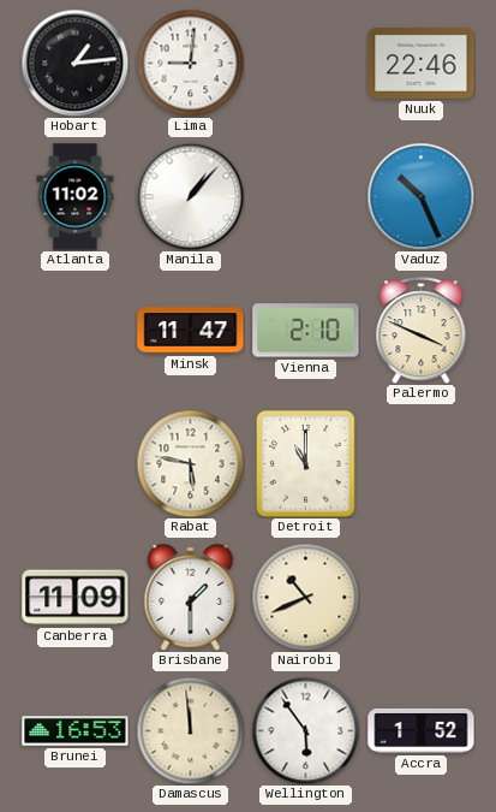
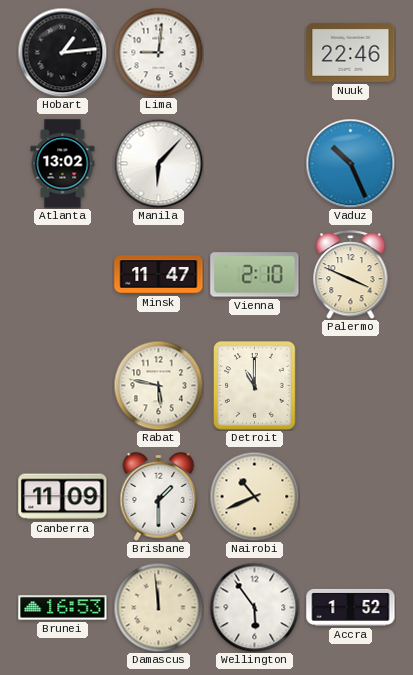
Atlanta: 11:02 -> 13:02 (63, 164)
Manila: 1:07 -> 6:07 (158, 163)
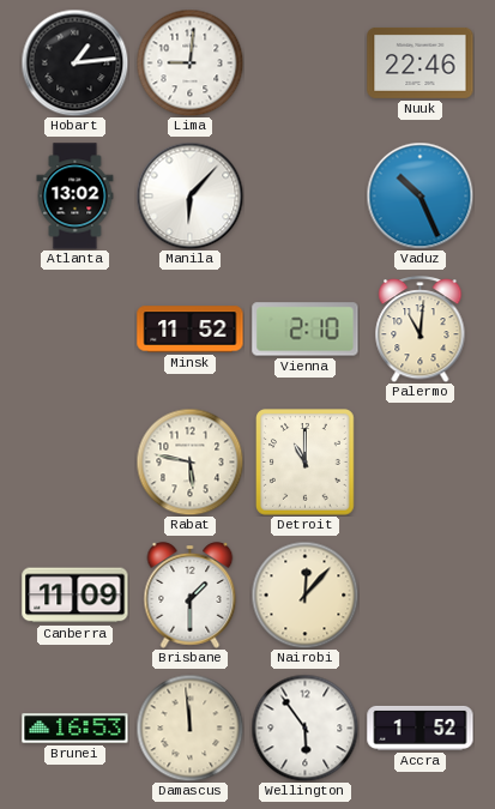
Minsk: 11:47 -> 11:52 (191, 330)
Palermo: 3:49 -> 11:01 (421, 330)
Nairobi: 10:41 -> 12:07 (304, 594)
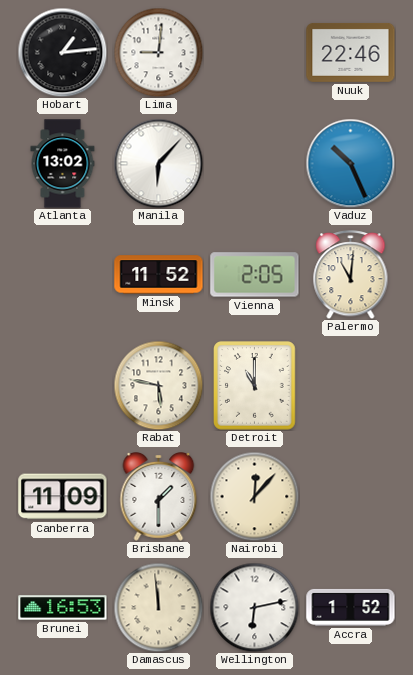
Vienna: 2:10 -> 2:05 (255, 275)
Wellington: 5:54 -> 6:13 (254, 607)
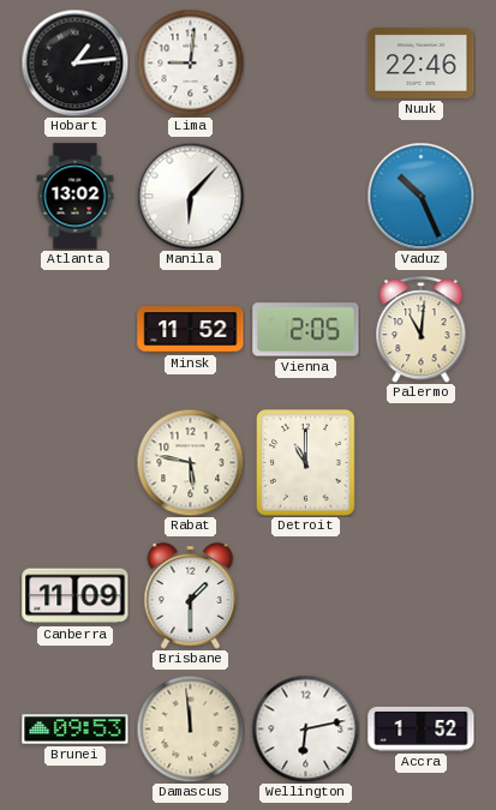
Nairobi: 12:07 -> none (254, 496)
Brunei: 16:53 -> 09:53 (76, 730)
